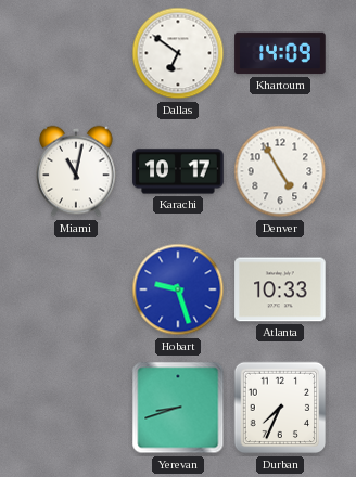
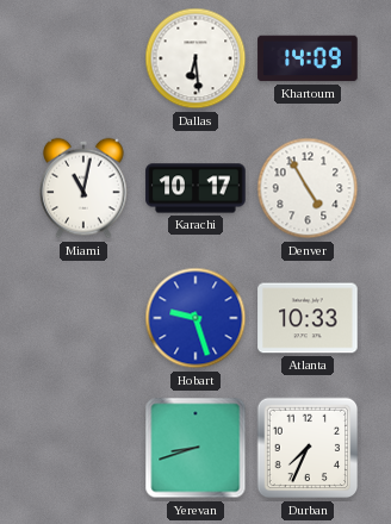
Dallas: 6:51 -> 6:29 (195, 58)
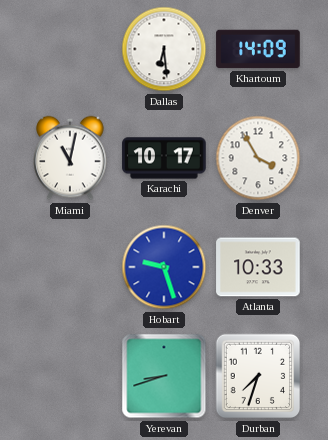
Denver: 4:55 -> 3:55 (258, 158)
Durban: 7:34 -> 7:33 (258, 376)
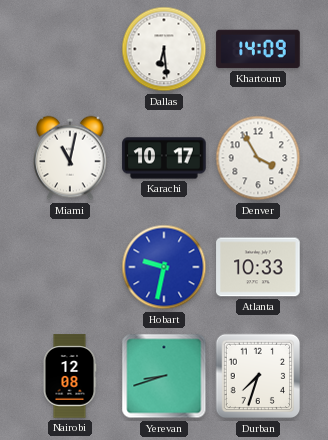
Hobart: 9:27 -> 9:32 (164, 267)
Nairobi: none -> 12:08 (70, 376)
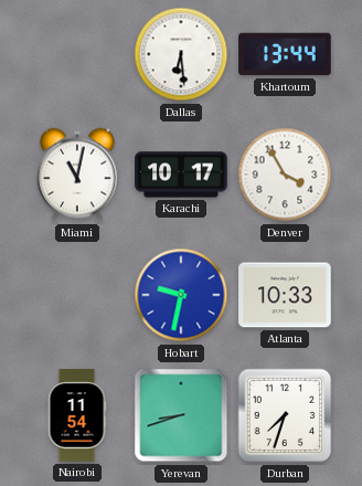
Khartoum: 14:09 -> 13:44 (285, 54)
Nairobi: 12:08 -> 11:54 (77, 415)
